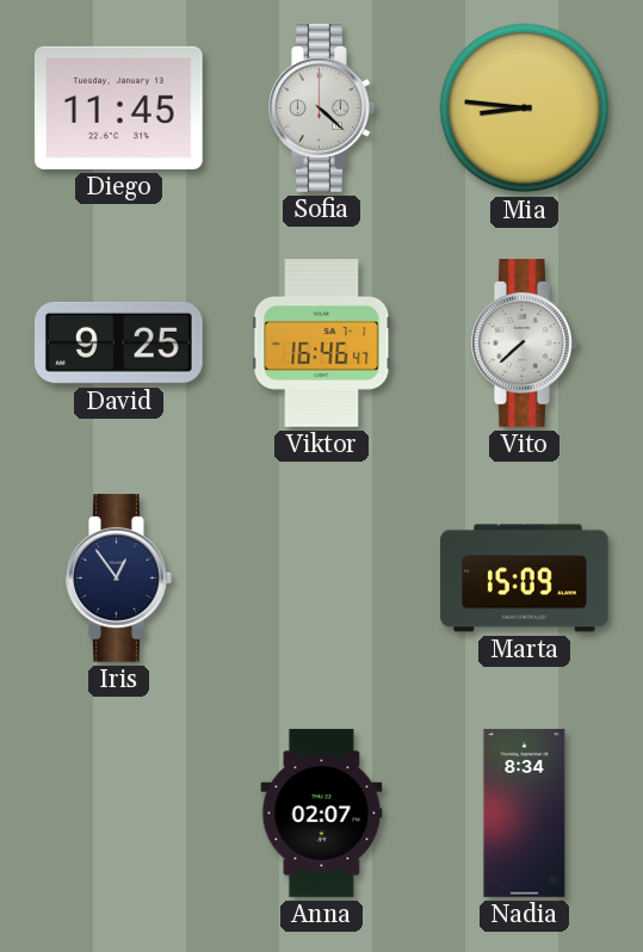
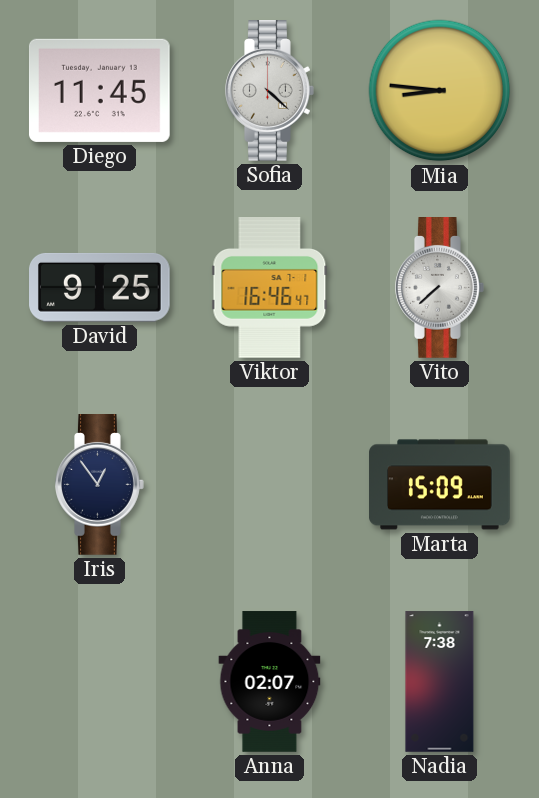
Nadia: 8:34 -> 7:38 (440, 682)
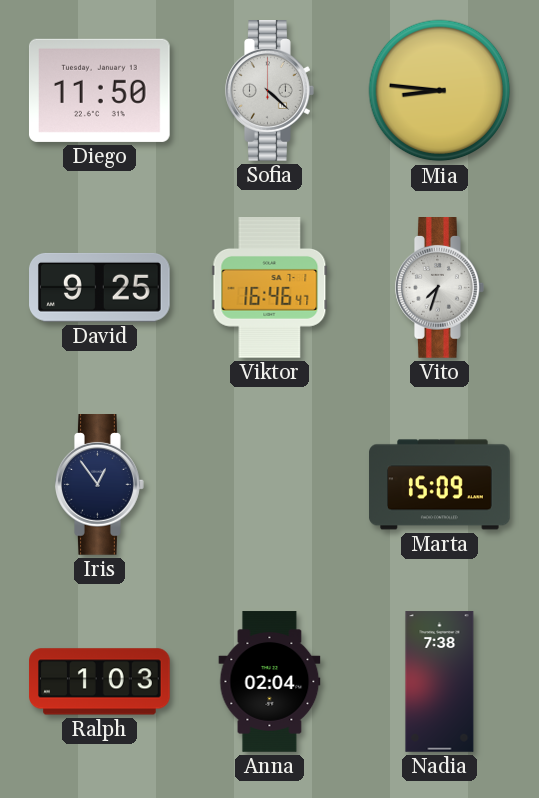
Diego: 11:45 -> 11:50 (99, 90)
Vito: 7:38 -> 7:33 (440, 288)
Ralph: none -> 1:03 (100, 682)
Anna: 02:07 -> 02:04 (270, 682)
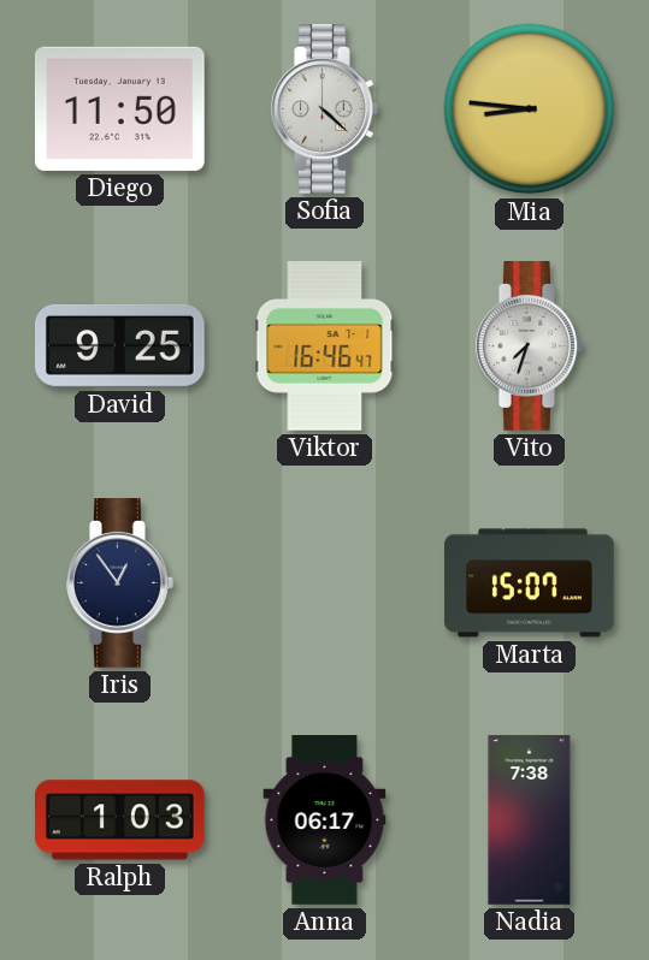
Marta: 15:09 -> 15:07 (530, 583)
Anna: 02:04 -> 06:17 (325, 820)
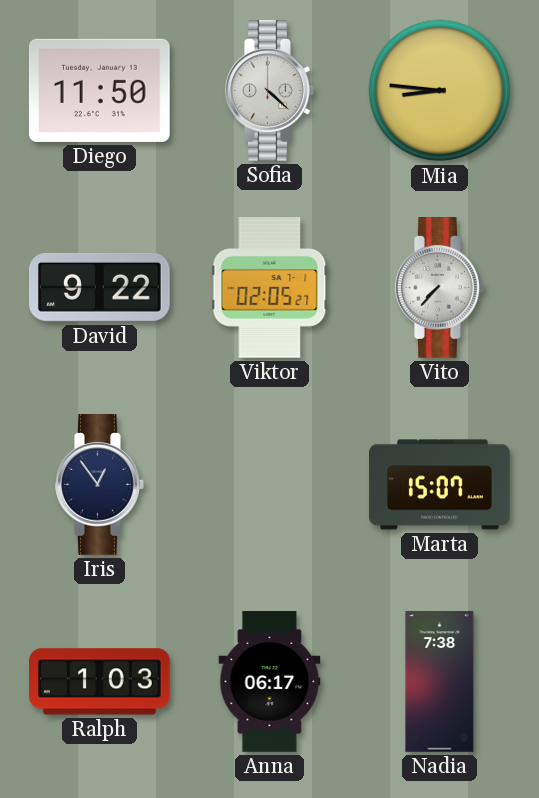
David: 9:25 -> 9:22 (100, 287)
Viktor: 16:46 -> 02:05 (270, 288)
Vito: 7:33 -> 7:37 (440, 288)
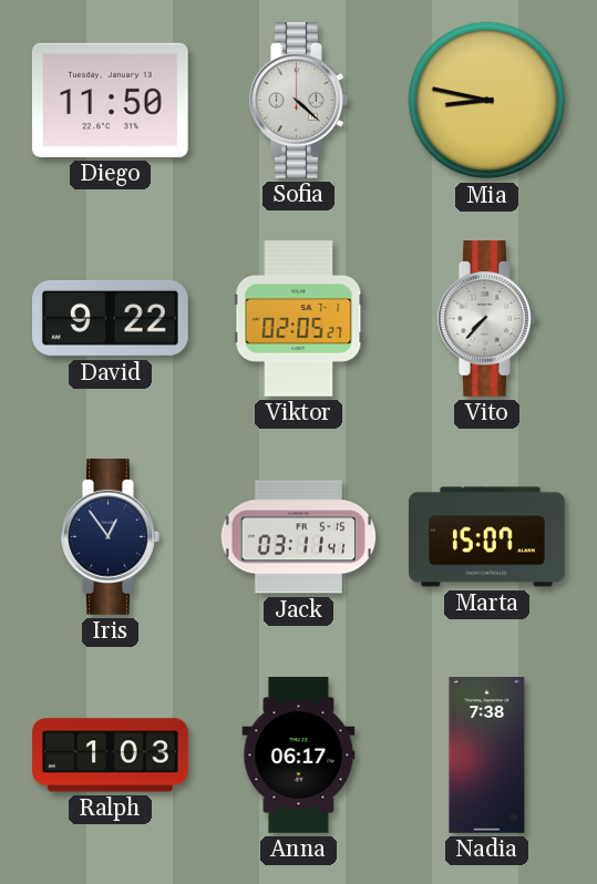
Mia: 8:46 -> 8:47 (487, 101)
Jack: none -> 03:11 (299, 537)
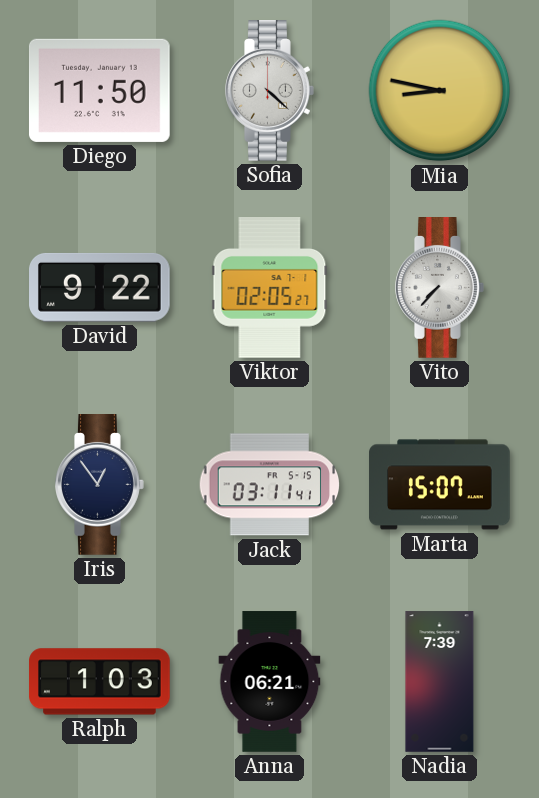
Anna: 06:17 -> 06:21 (270, 682)
Nadia: 7:38 -> 7:39 (440, 682)
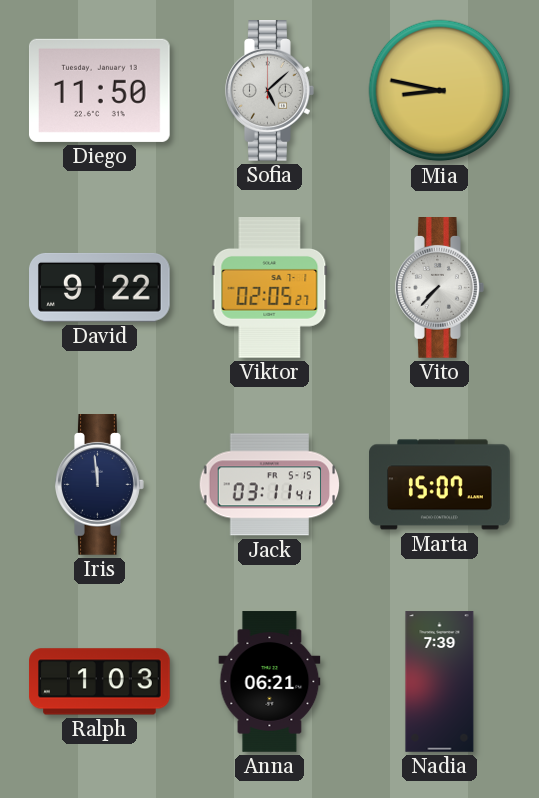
Sofia: 4:22 -> 5:08 (270, 91)
Iris: 12:54 -> 11:59 (100, 485)
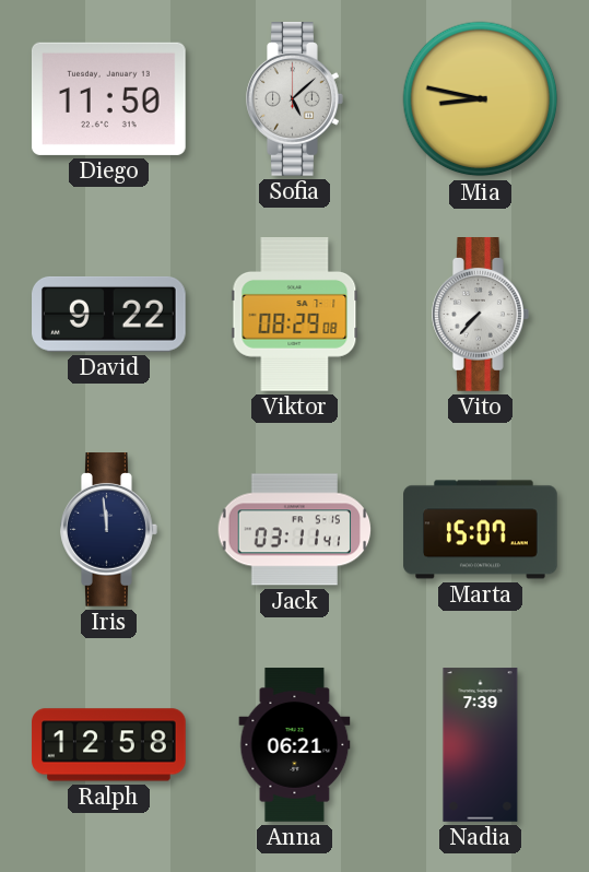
Viktor: 02:05 -> 08:29 (295, 315)
Ralph: 1:03 -> 12:58 (109, 745)
